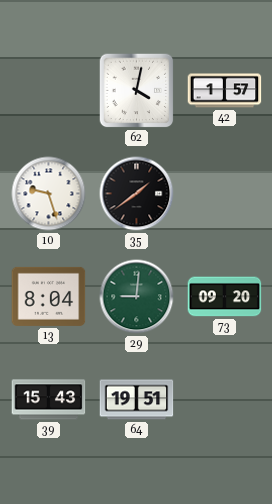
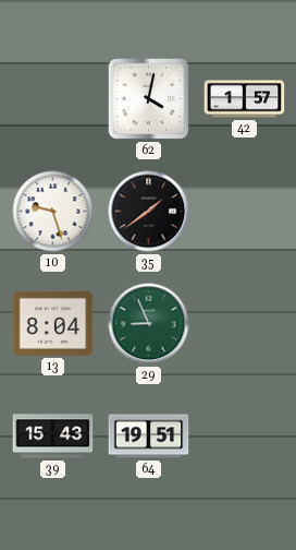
29: 9:01 -> 8:56 (149, 324)
73: 09:20 -> none (225, 297)
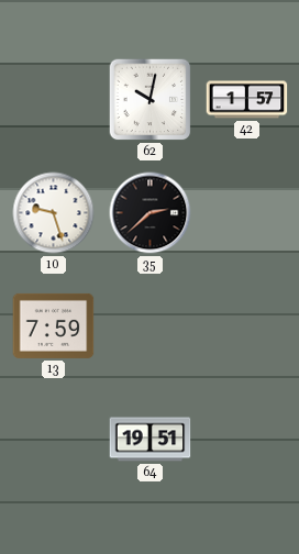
62: 4:02 -> 10:02 (151, 100)
35: 1:39 -> 2:38 (151, 213)
13: 8:04 -> 7:59 (54, 325)
29: 8:56 -> none (149, 324)
39: 15:43 -> none (53, 437)
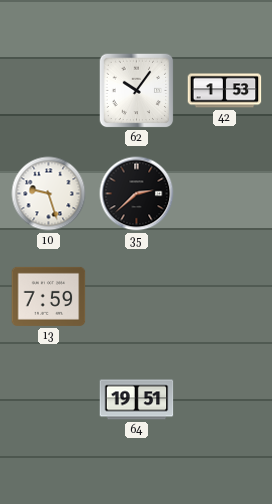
62: 10:02 -> 10:06 (137, 91)
42: 1:57 -> 1:53 (225, 91)
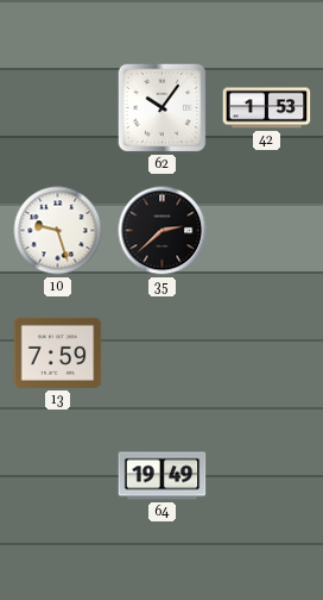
64: 19:51 -> 19:49 (163, 476)
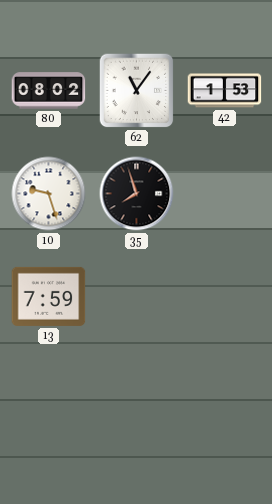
80: none -> 08:02 (49, 91)
62: 10:06 -> 11:06 (137, 91)
35: 2:38 -> 7:57 (137, 194)
64: 19:49 -> none (163, 476)
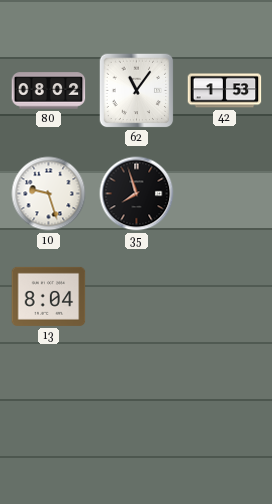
13: 7:59 -> 8:04 (49, 296)
